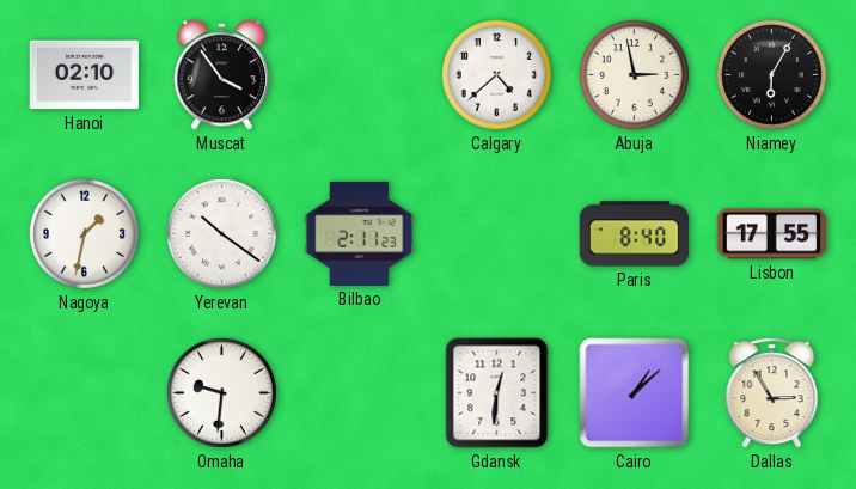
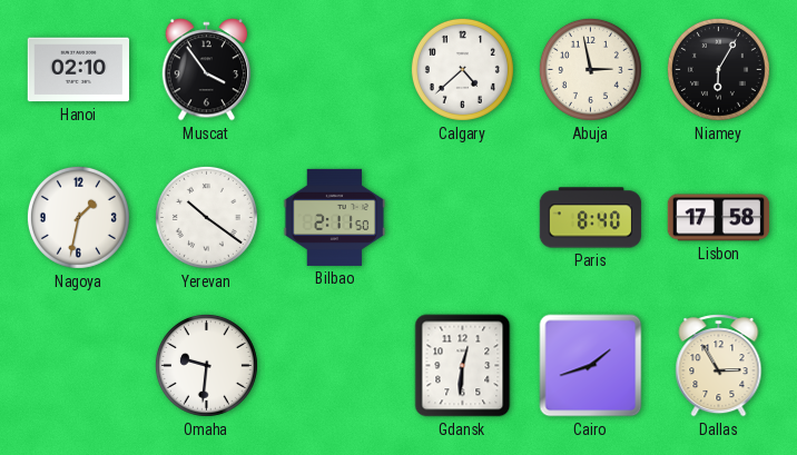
Bilbao: 2:11:23 -> 2:11:50 (335, 217)
Lisbon: 17:55 -> 17:58 (719, 218)
Cairo: 1:08 -> 1:42 (591, 366)
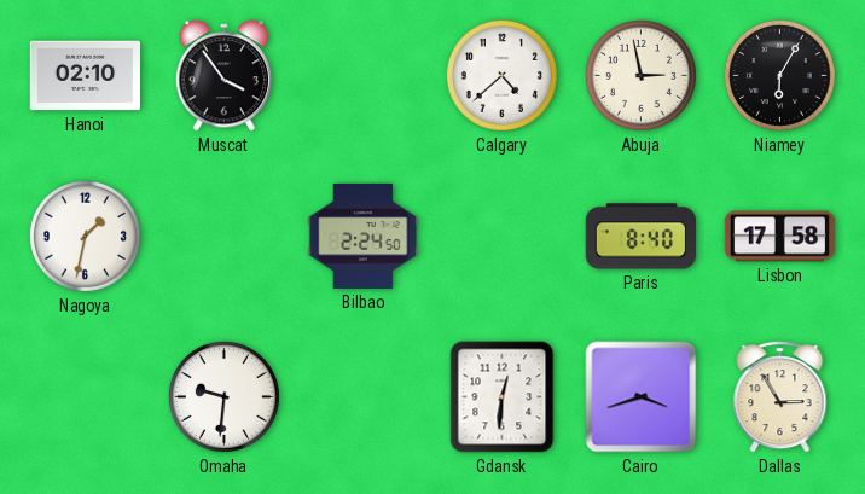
Yerevan: 10:21 -> none (206, 217)
Bilbao: 2:11 -> 2:24 (364, 236)
Cairo: 1:42 -> 3:42 (642, 397)
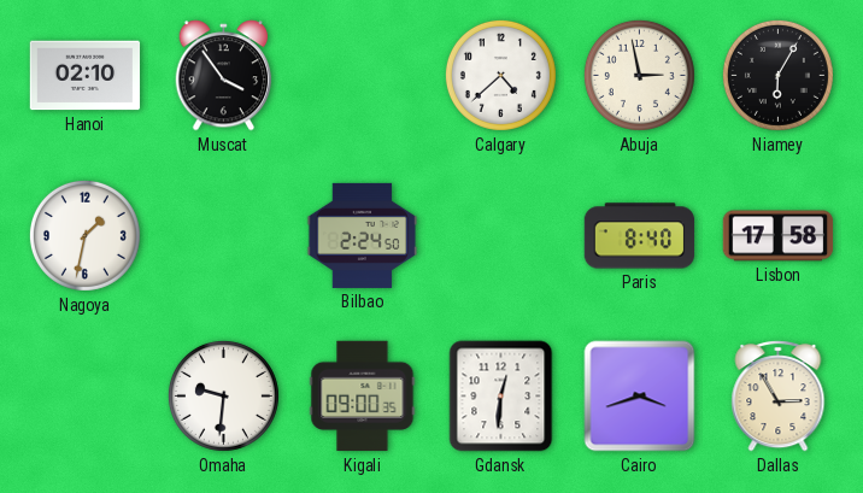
Kigali: none -> 09:00 (363, 397)
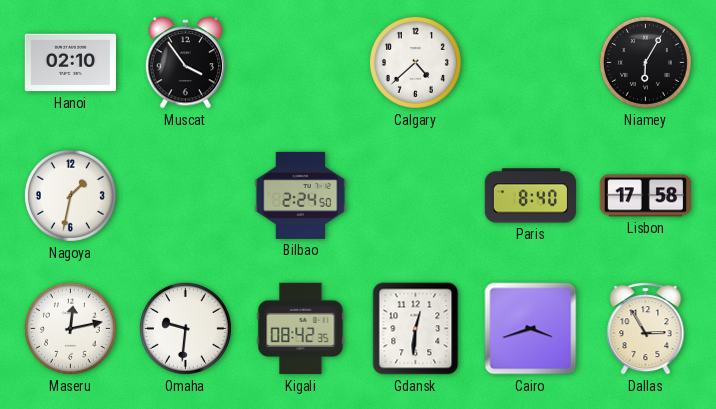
Abuja: 2:58 -> none (639, 75)
Maseru: none -> 12:13 (70, 328)
Kigali: 09:00 -> 08:42 (301, 329)
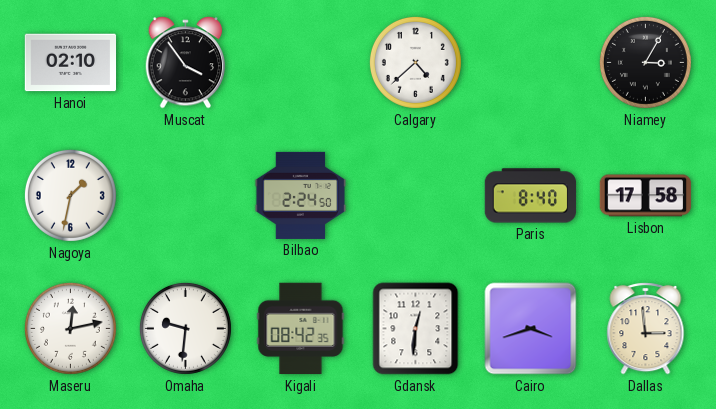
Niamey: 6:05 -> 3:05 (645, 62)
Dallas: 2:55 -> 2:59 (646, 329)
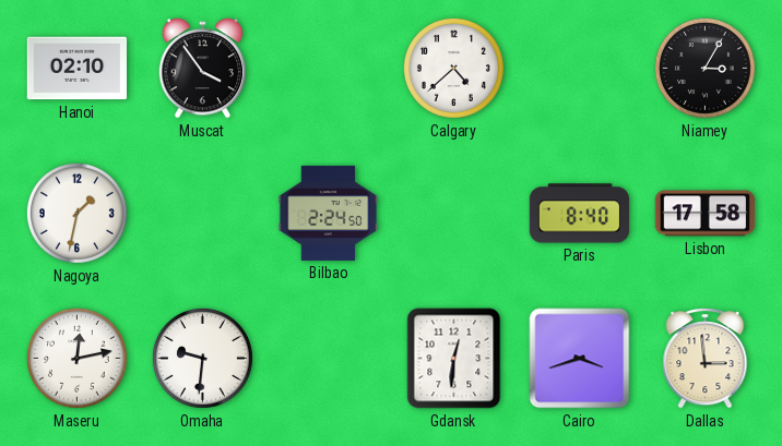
Kigali: 08:42 -> none (301, 329)
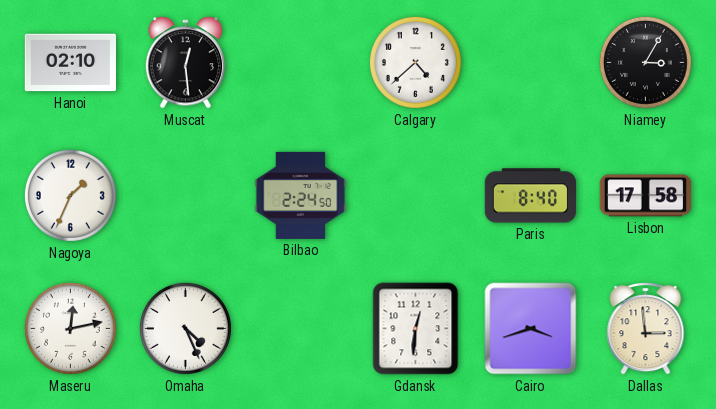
Muscat: 3:54 -> 12:29 (186, 63)
Nagoya: 1:32 -> 1:34 (70, 195)
Omaha: 9:31 -> 4:26 (185, 328)
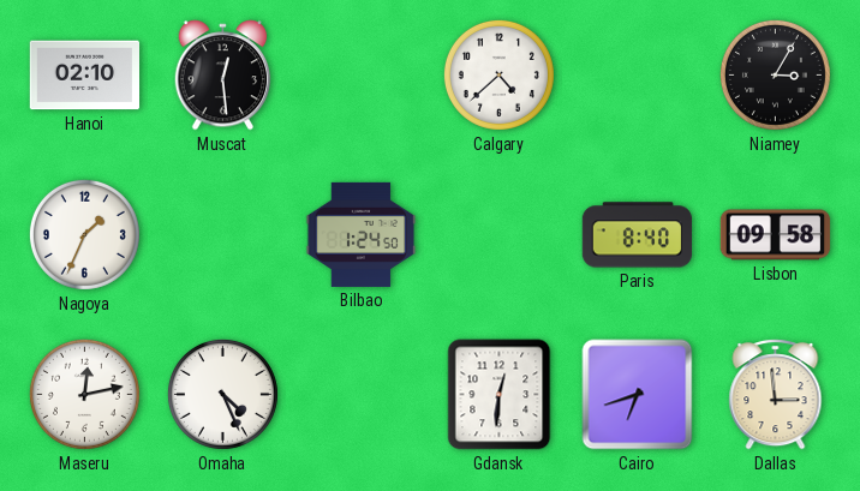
Bilbao: 2:24 -> 1:24 (362, 234)
Lisbon: 17:58 -> 09:58 (776, 235)
Cairo: 3:42 -> 6:42 (638, 395)
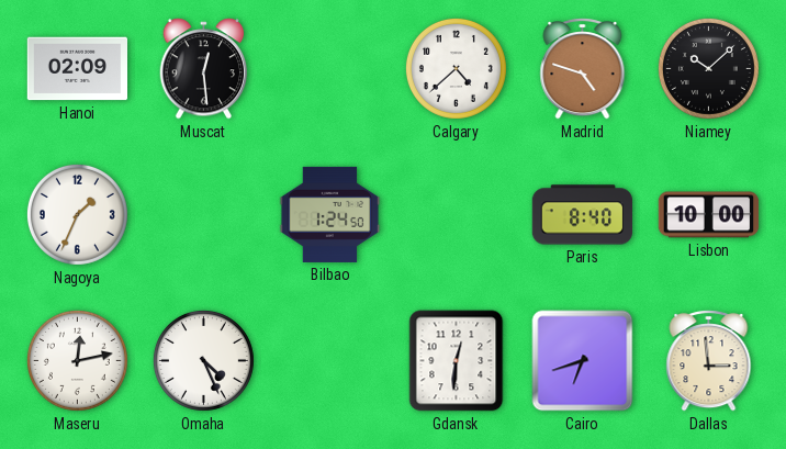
Hanoi: 02:10 -> 02:09 (78, 69)
Madrid: none -> 4:48 (583, 69)
Niamey: 3:05 -> 10:08 (708, 68)
Lisbon: 09:58 -> 10:00 (709, 215)
